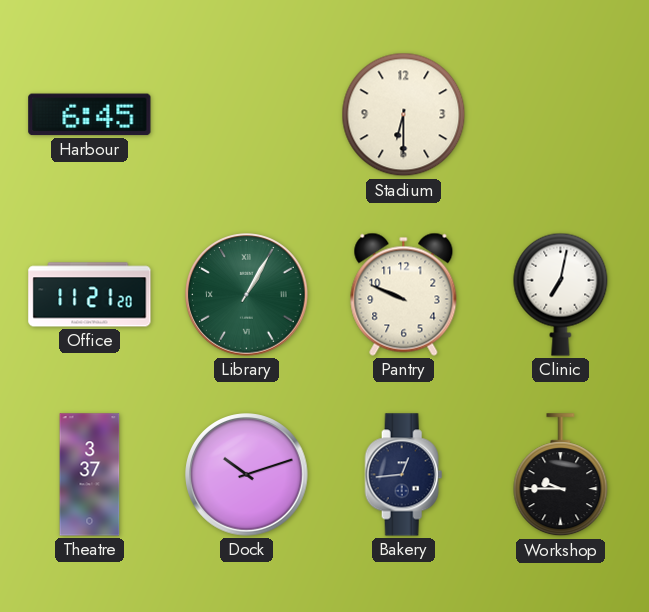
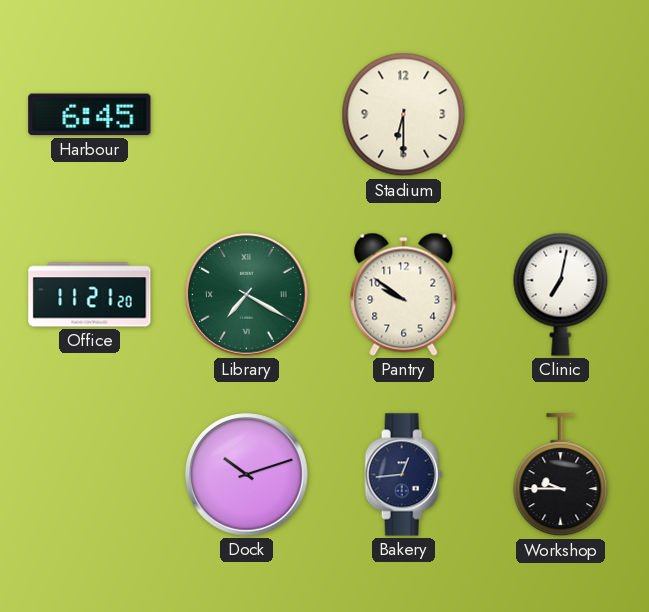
Library: 1:05 -> 7:20 (247, 295)
Pantry: 9:49 -> 9:51 (404, 294)
Theatre: 3:37 -> none (90, 475)
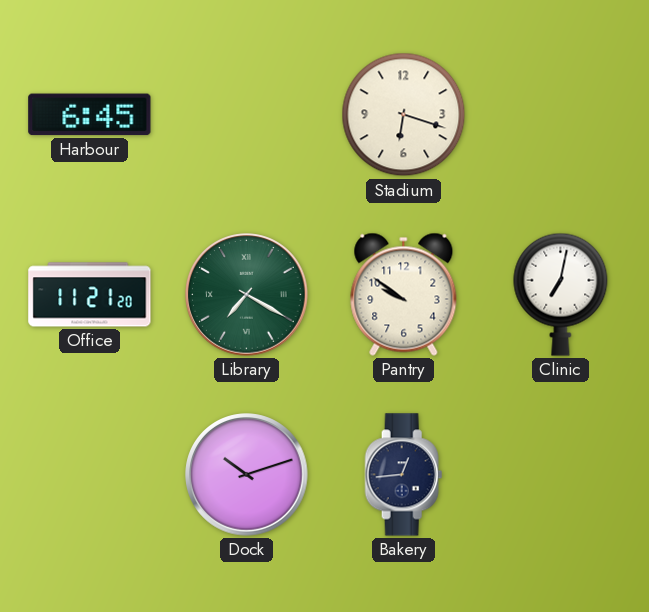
Stadium: 6:30 -> 6:18 (404, 115)
Workshop: 9:45 -> none (561, 475)
